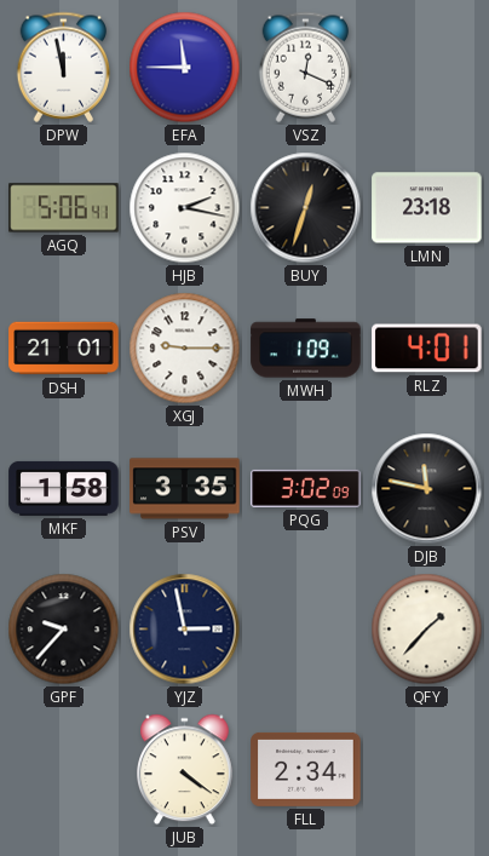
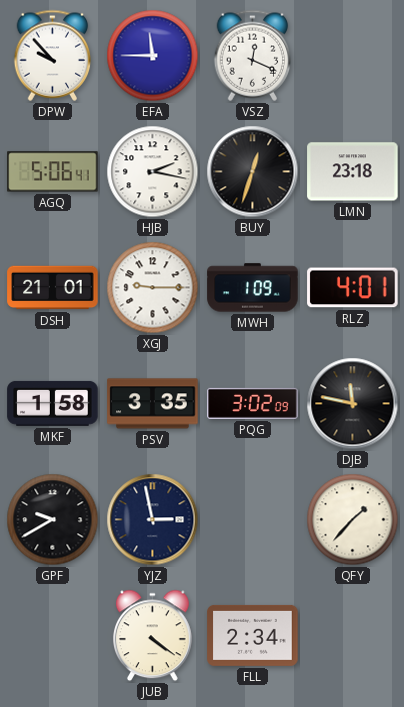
DPW: 11:58 -> 9:53 (53, 55)
GPF: 9:37 -> 9:40 (53, 520)
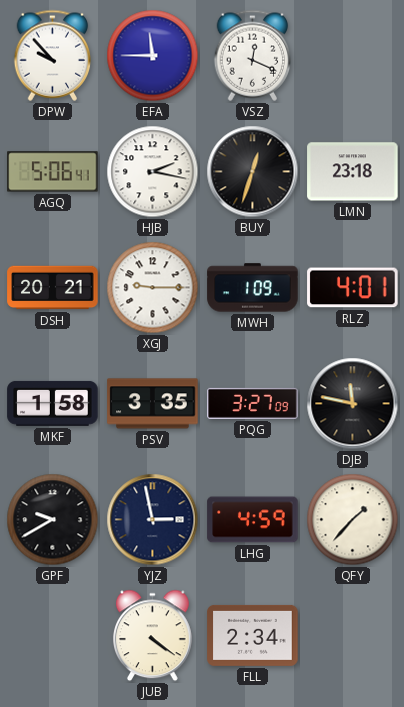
DSH: 21:01 -> 20:21 (53, 288)
PQG: 3:02 -> 3:27 (253, 403)
LHG: none -> 4:59 (253, 520)
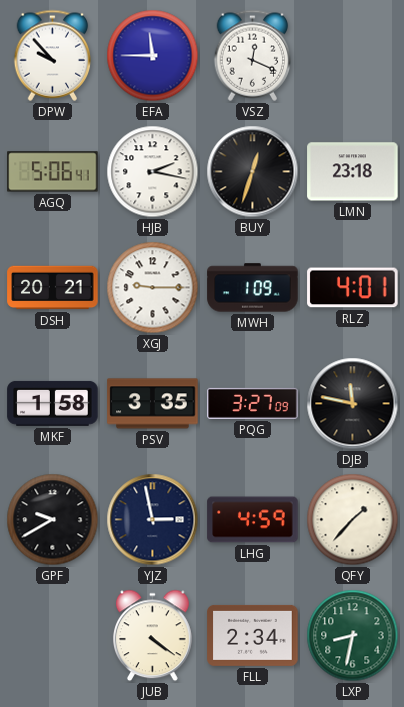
LXP: none -> 8:32 (353, 636)
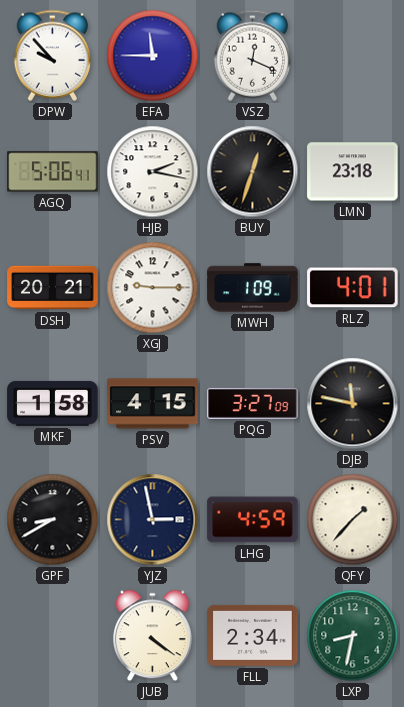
PSV: 3:35 -> 4:15 (153, 404)
GPF: 9:40 -> 8:40 (53, 520)
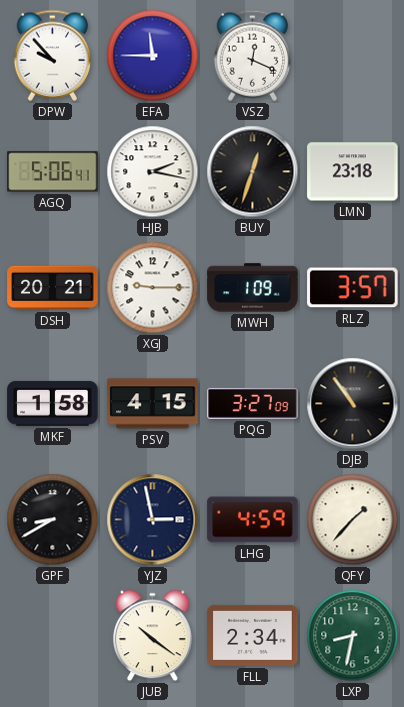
RLZ: 4:01 -> 3:57 (353, 288)
DJB: 11:47 -> 10:54 (353, 404)
JUB: 4:21 -> 10:21 (153, 636)
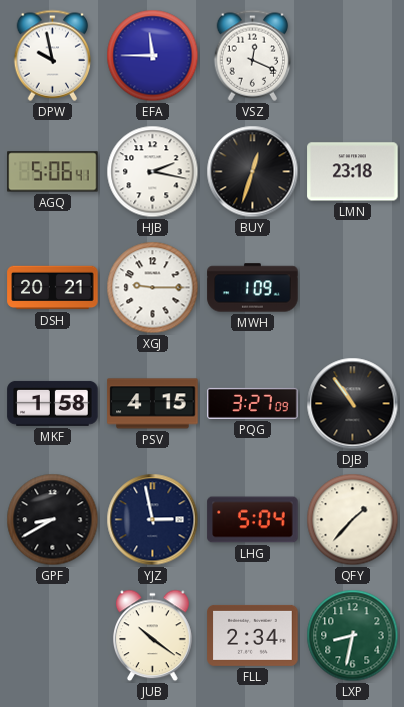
DPW: 9:53 -> 9:58 (53, 55)
RLZ: 3:57 -> none (353, 288)
LHG: 4:59 -> 5:04 (253, 520)
